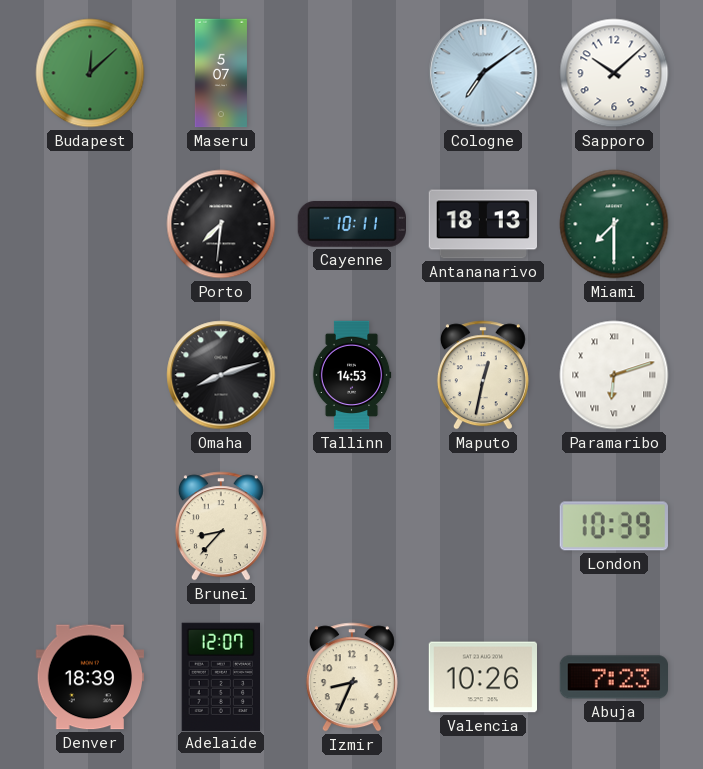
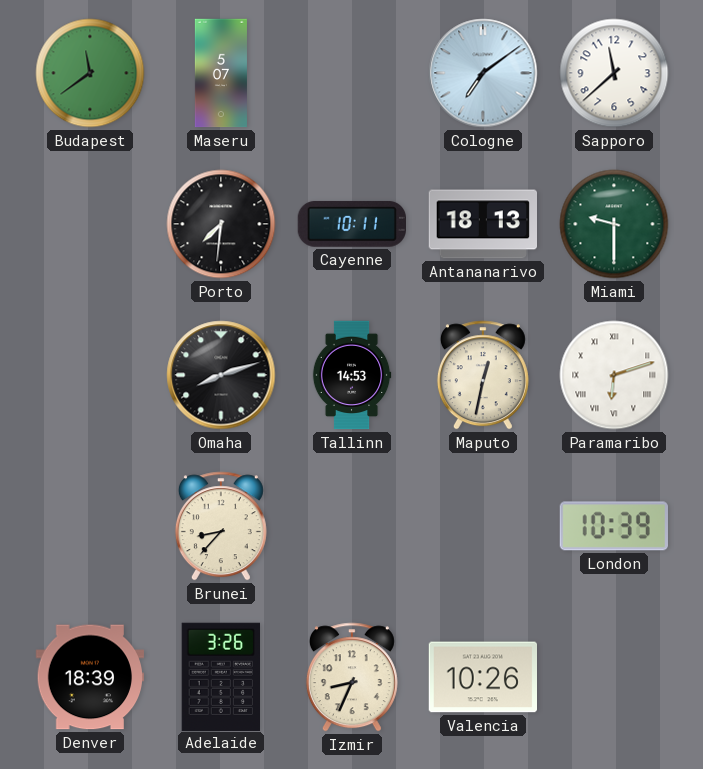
Budapest: 12:08 -> 11:39 (90, 73)
Sapporo: 10:08 -> 11:38 (614, 73)
Miami: 7:30 -> 9:30 (614, 224)
Adelaide: 12:07 -> 3:26 (220, 676)
Abuja: 7:23 -> none (613, 677)
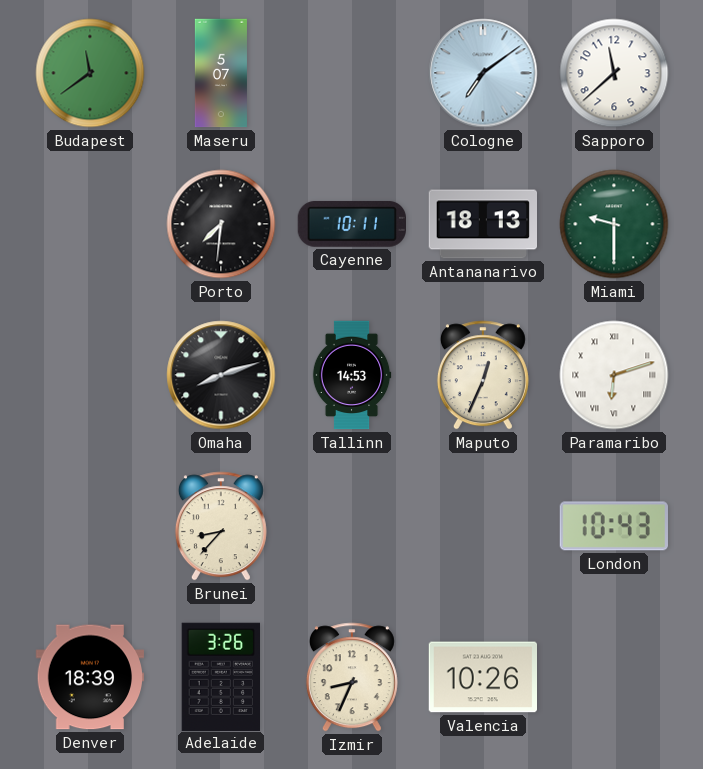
Maputo: 12:32 -> 12:34 (483, 375)
London: 10:39 -> 10:43 (614, 526)
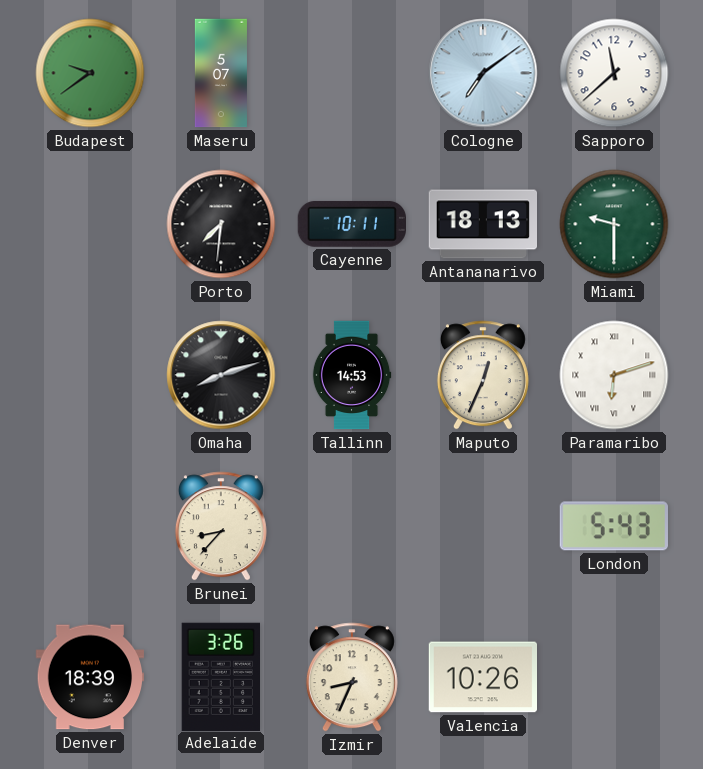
Budapest: 11:39 -> 9:39 (90, 73)
London: 10:43 -> 5:43 (614, 526)
